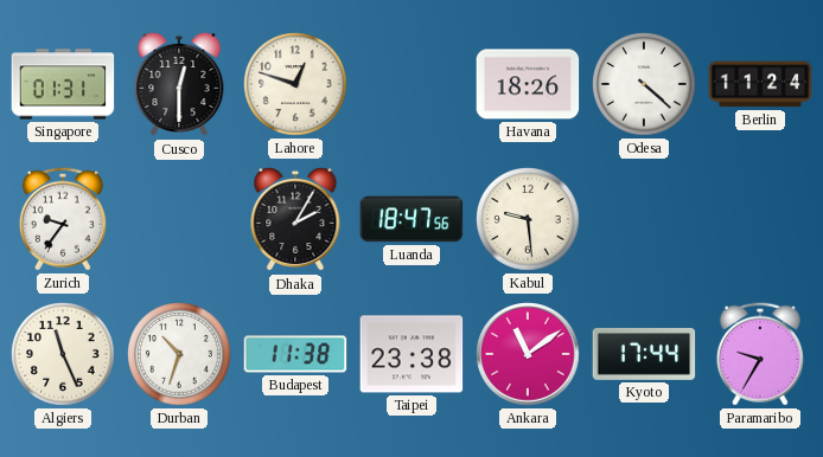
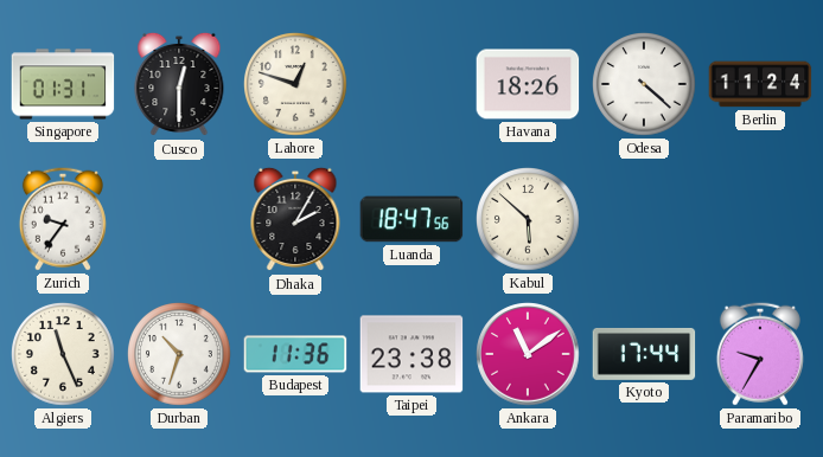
Kabul: 9:29 -> 5:52 (528, 219)
Budapest: 11:38 -> 11:36 (295, 354)
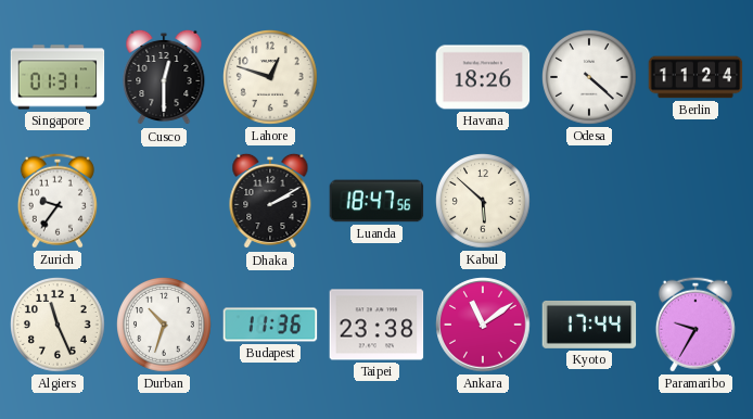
Dhaka: 2:05 -> 2:10 (270, 201)
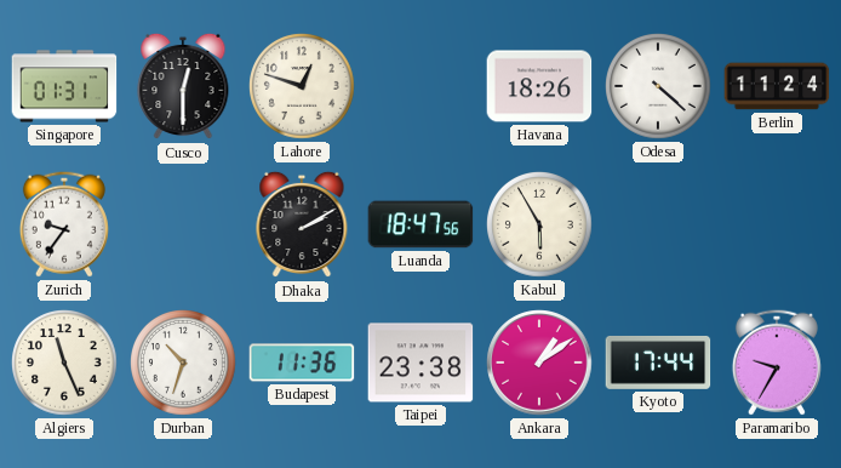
Kabul: 5:52 -> 5:55 (539, 224)
Ankara: 11:09 -> 1:09 (539, 363)
